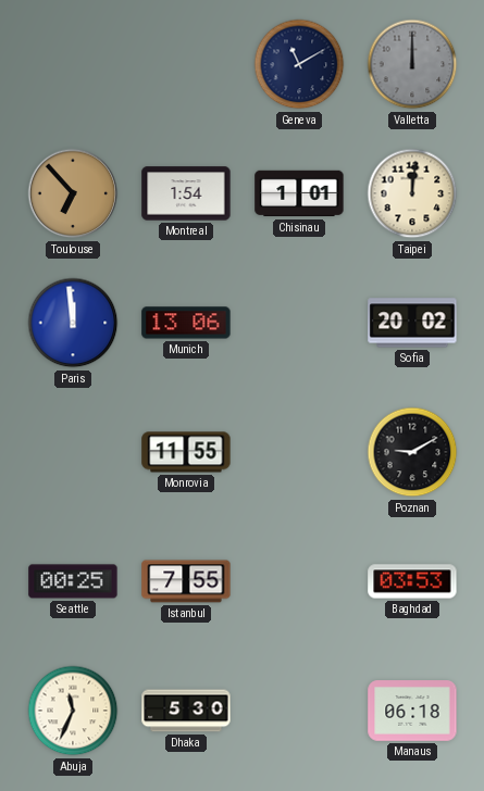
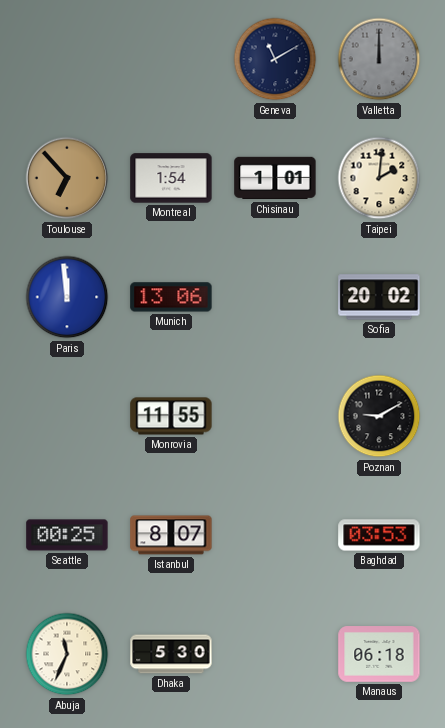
Taipei: 12:01 -> 2:01 (379, 178)
Istanbul: 7:55 -> 8:07 (171, 535)
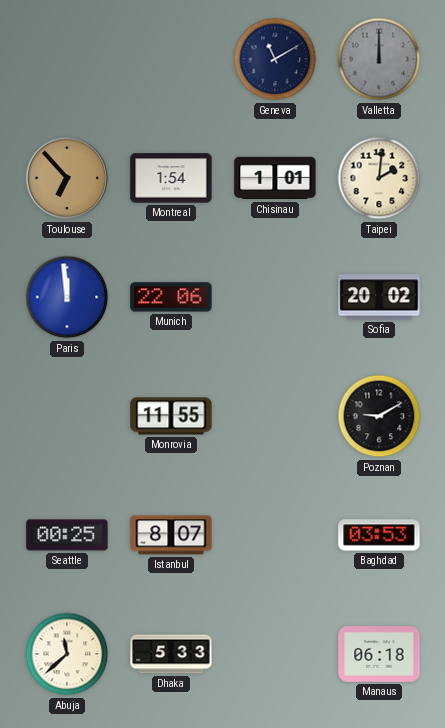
Munich: 13:06 -> 22:06 (171, 297)
Abuja: 11:34 -> 11:38 (67, 654)
Dhaka: 5:30 -> 5:33 (171, 654)
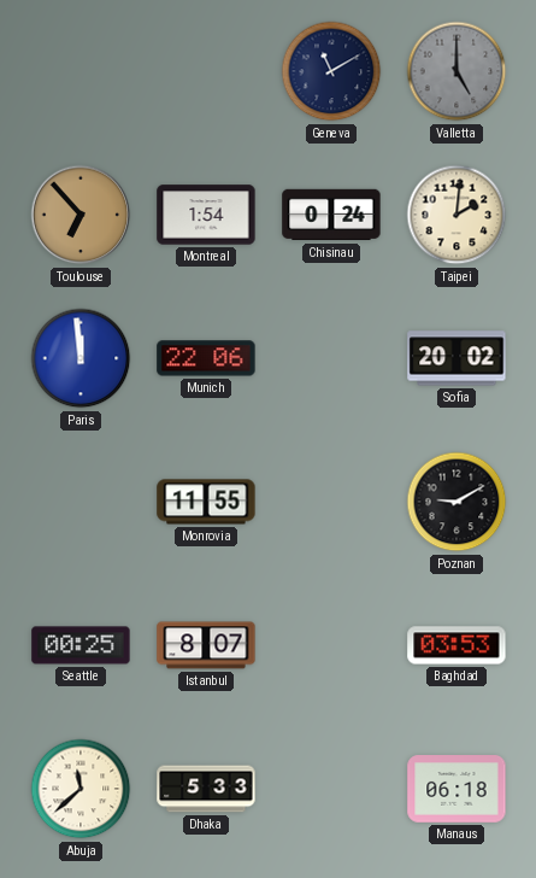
Valletta: 12:00 -> 5:00 (457, 71)
Chisinau: 1:01 -> 0:24 (331, 215)
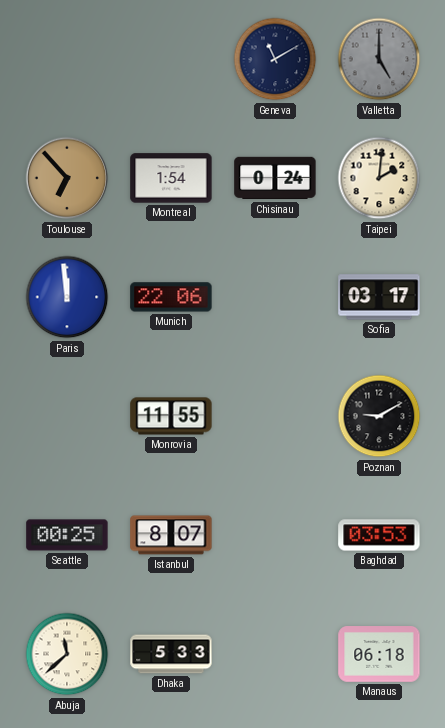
Sofia: 20:02 -> 03:17 (379, 297)
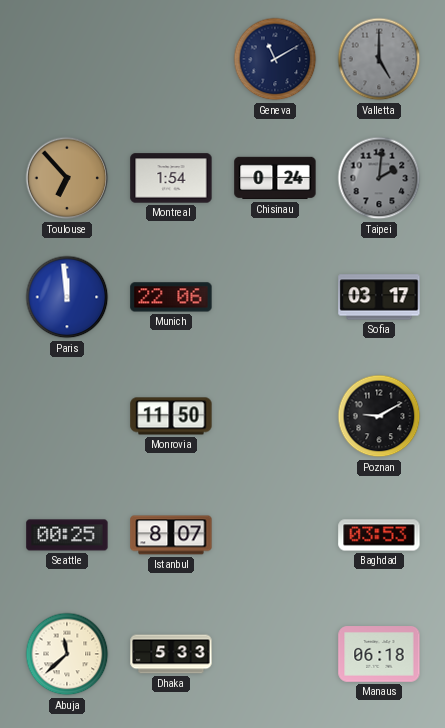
Taipei dial: cream -> grey (379, 178)
Monrovia: 11:55 -> 11:50 (171, 416)
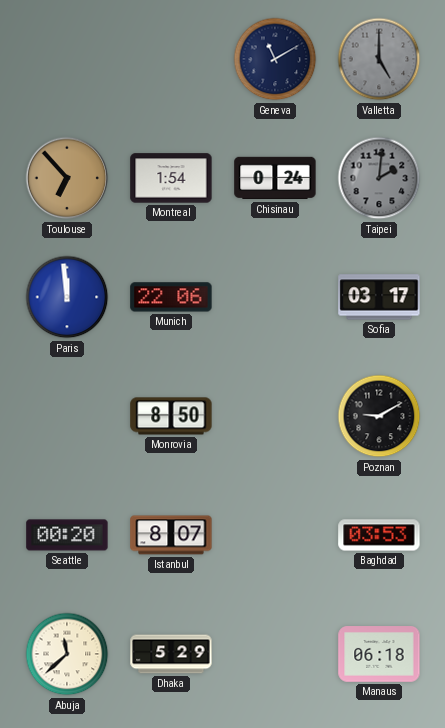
Monrovia: 11:50 -> 8:50 (171, 416)
Seattle: 00:25 -> 00:20 (67, 535)
Dhaka: 5:33 -> 5:29 (171, 654)
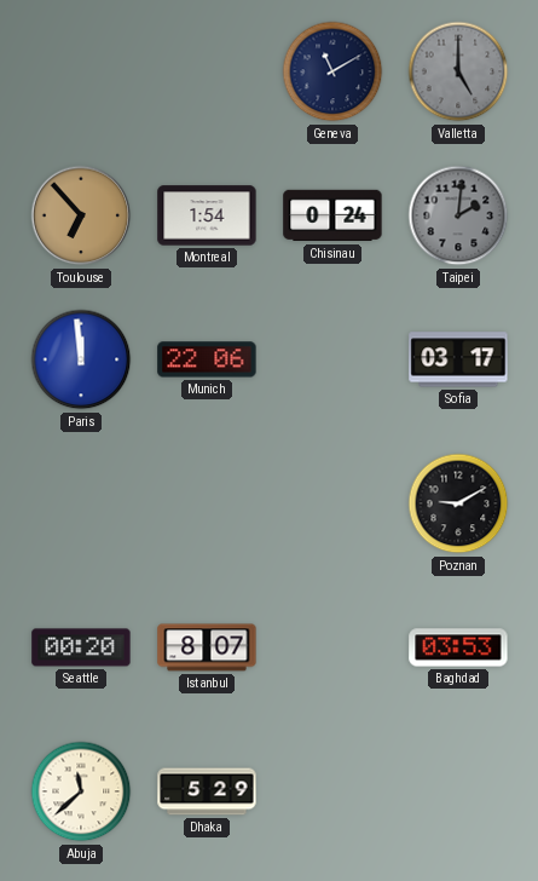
Monrovia: 8:50 -> none (171, 416)
Manaus: 06:18 -> none (379, 654)
